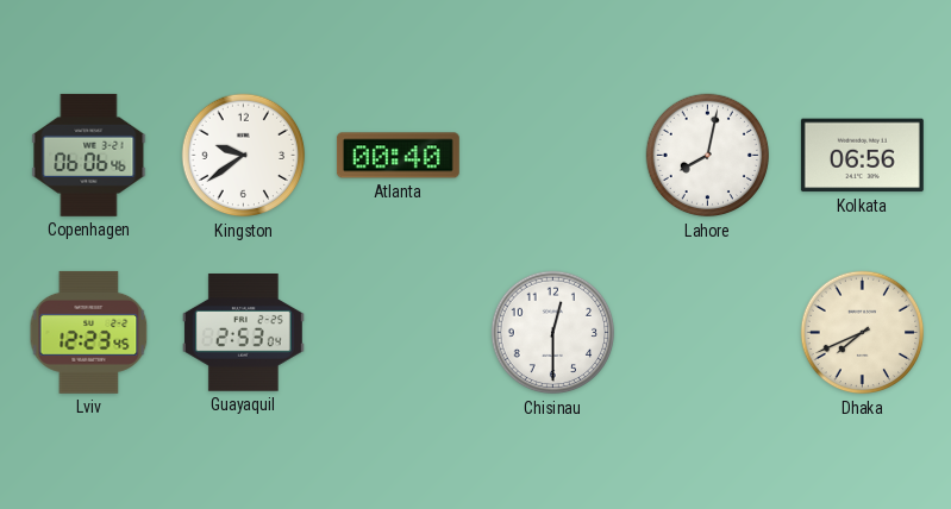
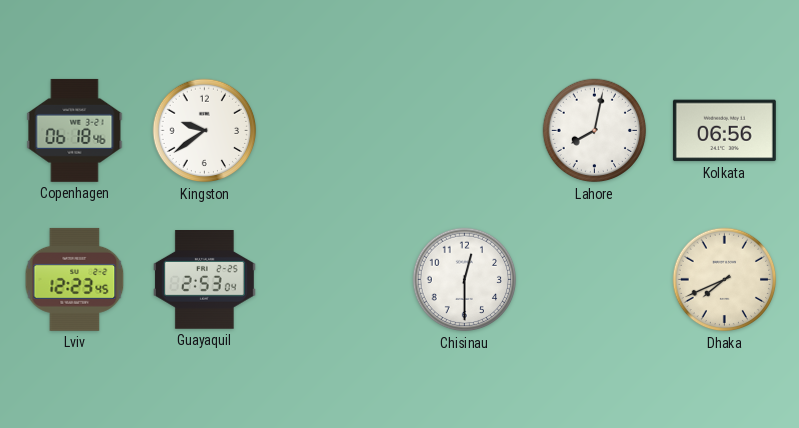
Copenhagen: 06:06 -> 06:18 (75, 130)
Atlanta: 00:40 -> none (398, 156)
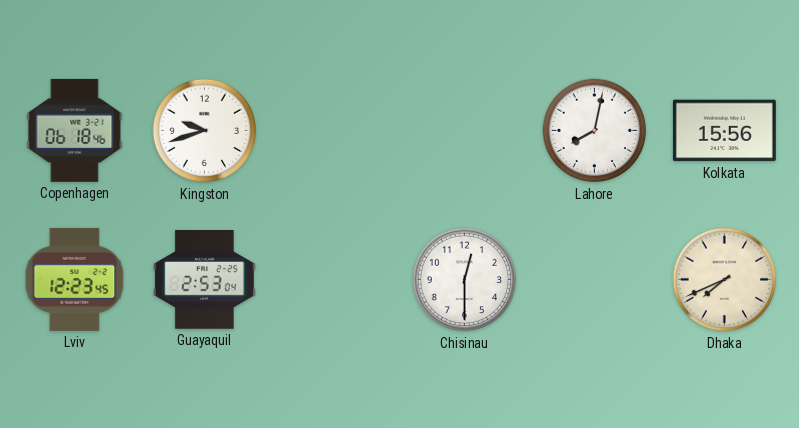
Kingston: 9:39 -> 9:42 (205, 131)
Kolkata: 06:56 -> 15:56 (724, 131)
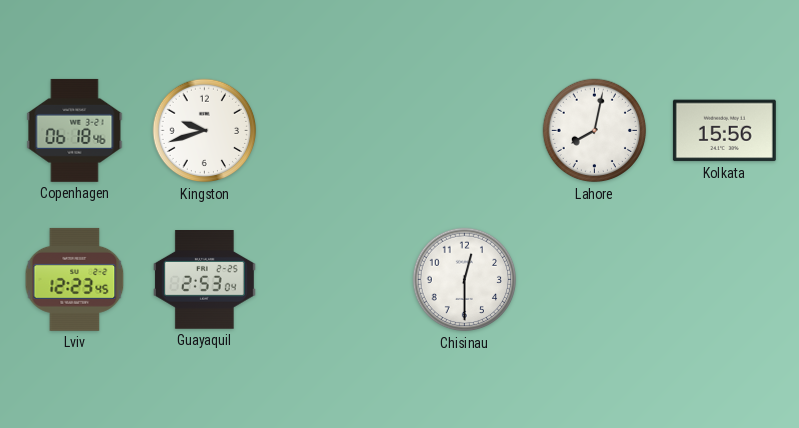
Dhaka: 7:41 -> none (725, 280)
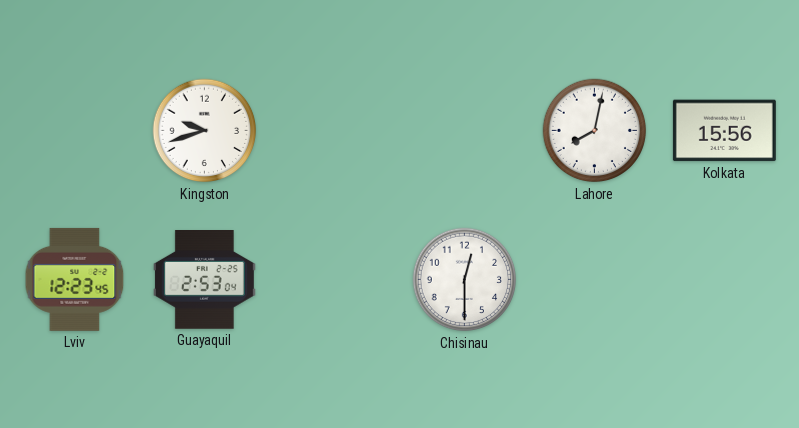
Copenhagen: 06:18 -> none (75, 130)
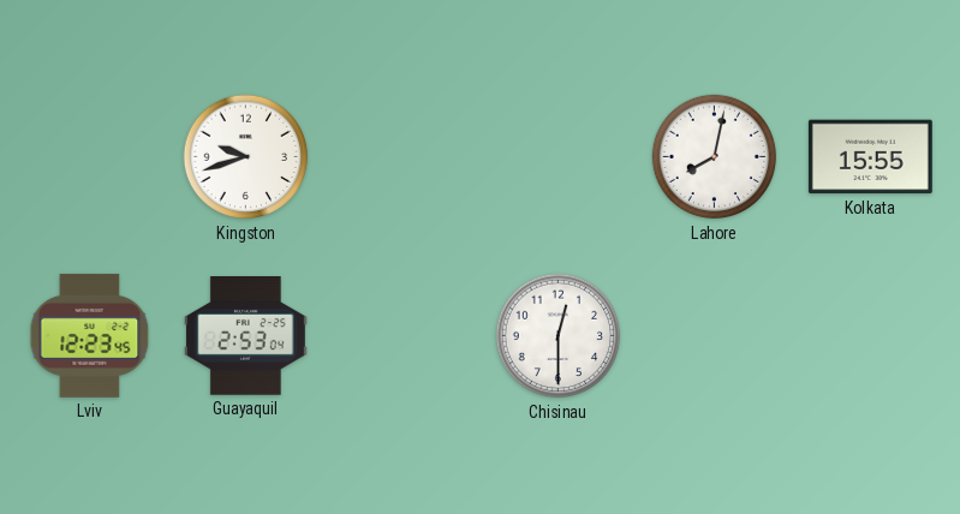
Kolkata: 15:56 -> 15:55 (870, 157)
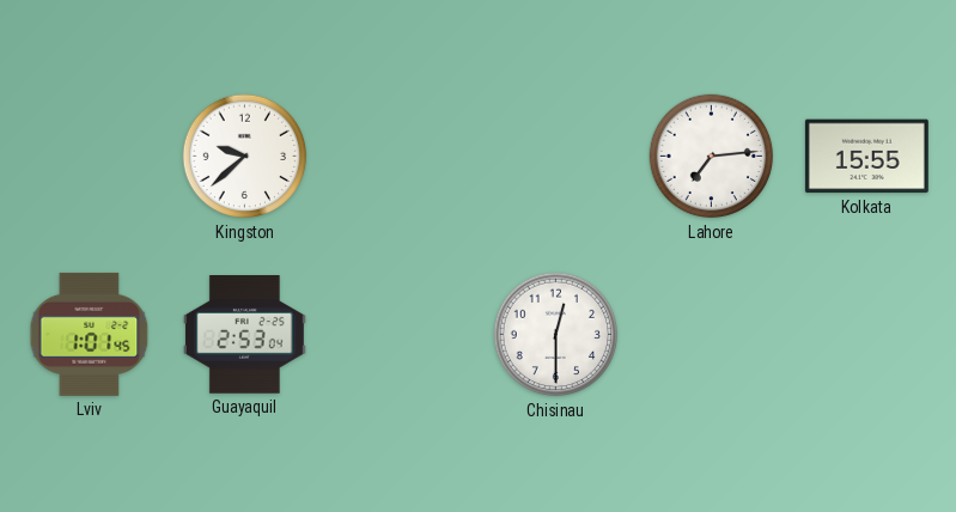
Kingston: 9:42 -> 9:38 (245, 157)
Lahore: 8:02 -> 7:14 (712, 157)
Lviv: 12:23 -> 1:01 (90, 334)
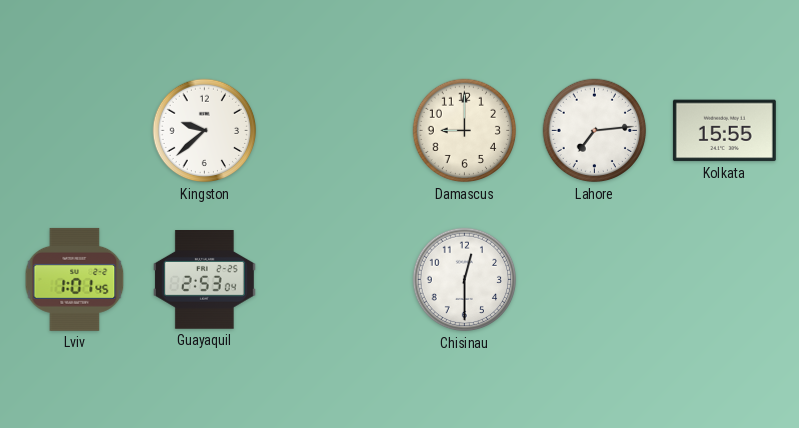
Damascus: none -> 9:00 (465, 131)
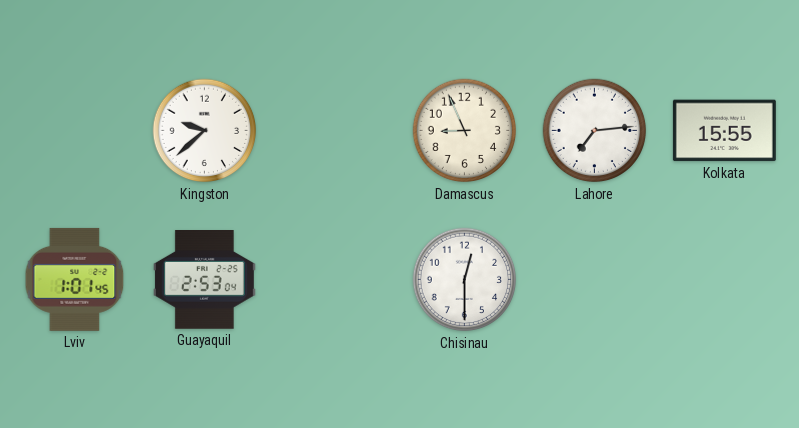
Damascus: 9:00 -> 8:56 (465, 131)
